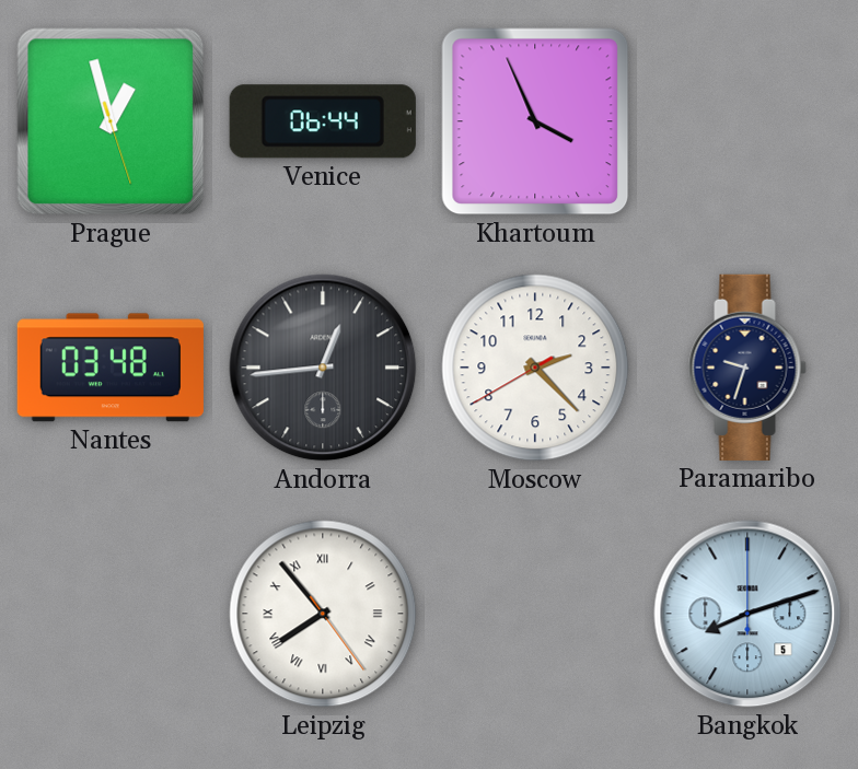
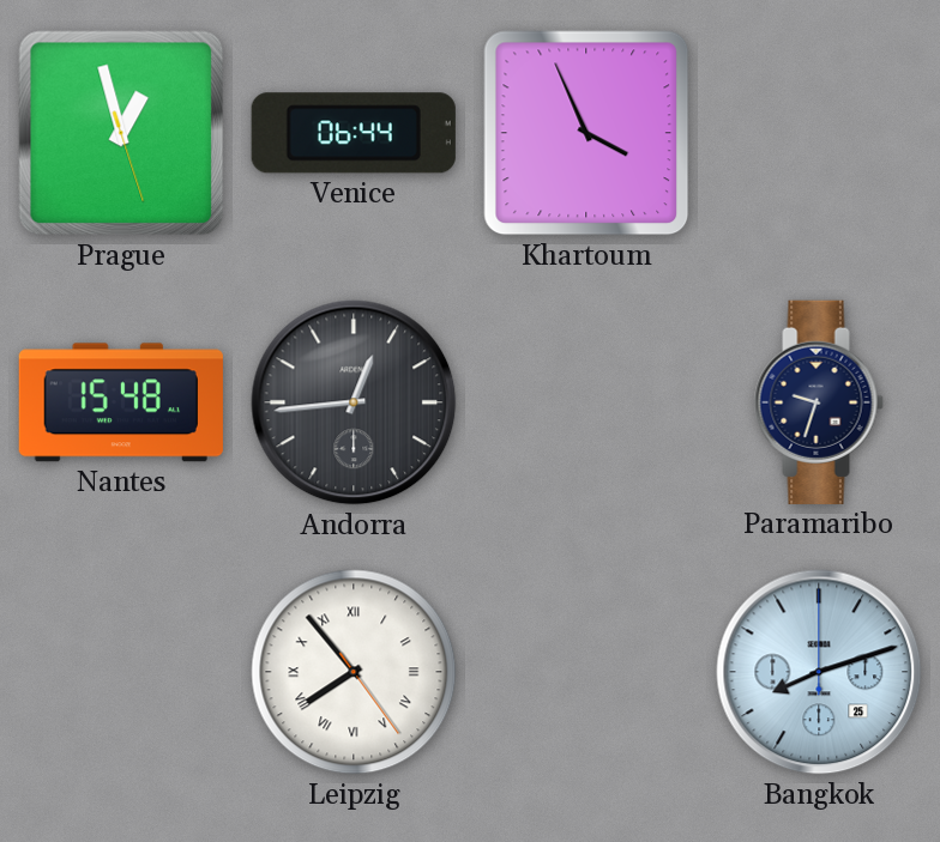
Nantes: 03:48 -> 15:48 (121, 402)
Moscow: 2:22 -> none (535, 368)
Bangkok date: 5 -> 25 (819, 672)
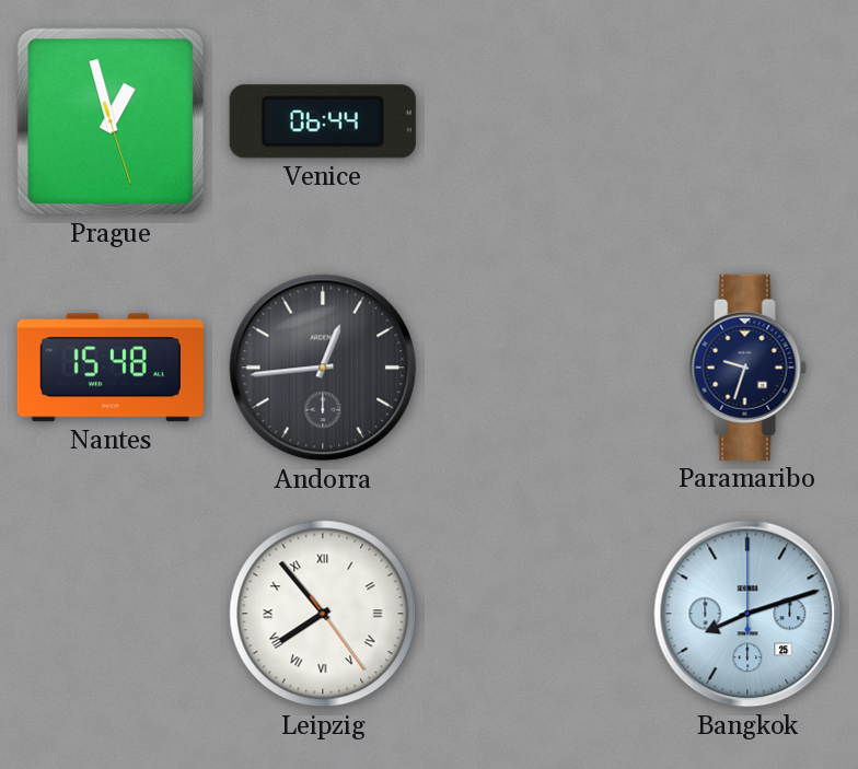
Khartoum: 3:56 -> none (586, 133)
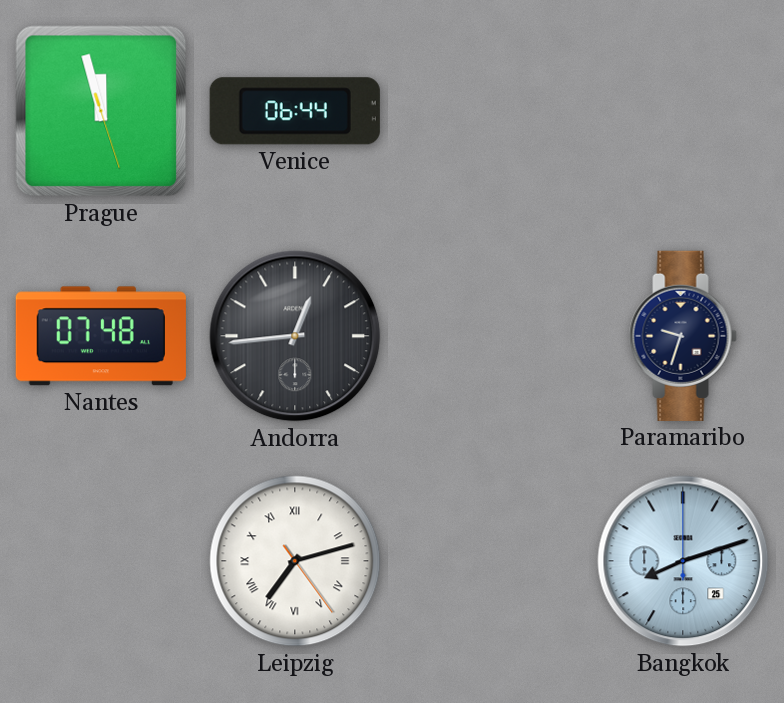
Prague: 12:57 -> 11:57 (101, 111)
Nantes: 15:48 -> 07:48 (101, 336)
Leipzig: 7:53 -> 7:12 (295, 561)
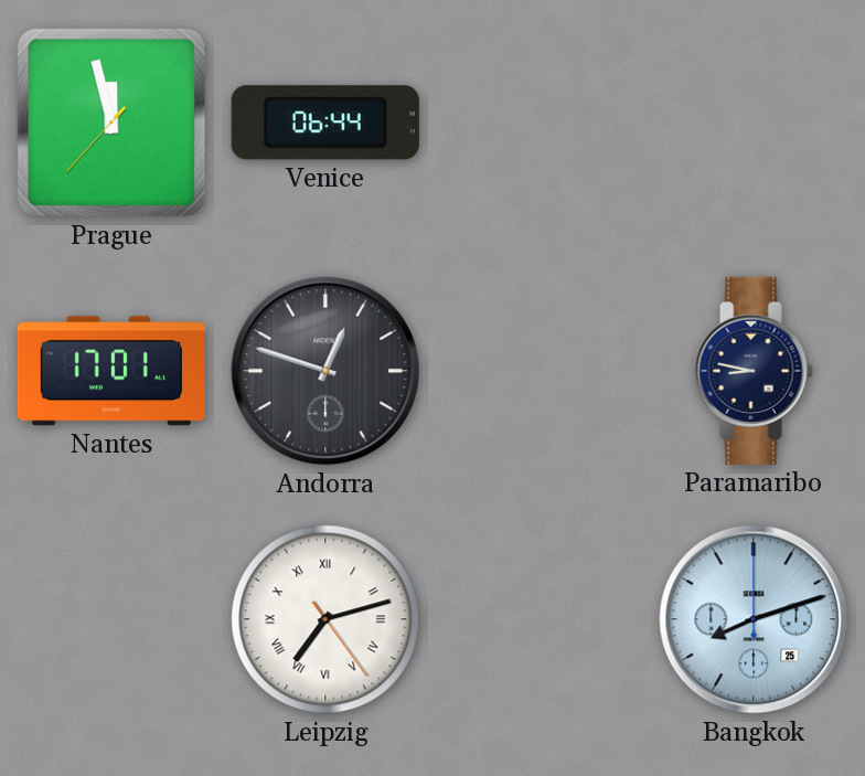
Prague: 11:57:27 -> 11:57:37 (111, 123)
Nantes: 07:48 -> 17:01 (111, 371)
Andorra: 12:44 -> 12:48 (325, 371)
Paramaribo: 9:33 -> 8:47 (754, 371)
